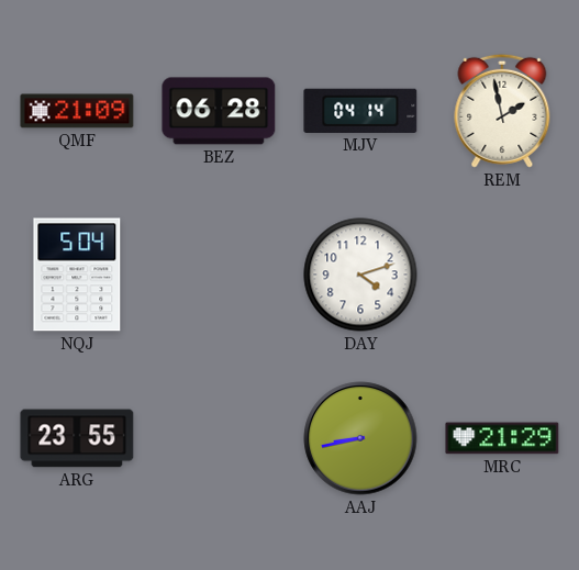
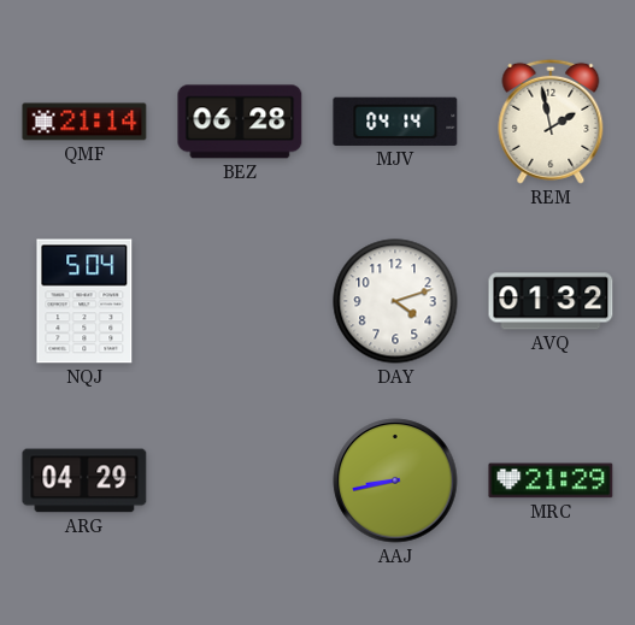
QMF: 21:09 -> 21:14 (84, 122)
AVQ: none -> 01:32 (551, 301)
ARG: 23:55 -> 04:29 (84, 480)
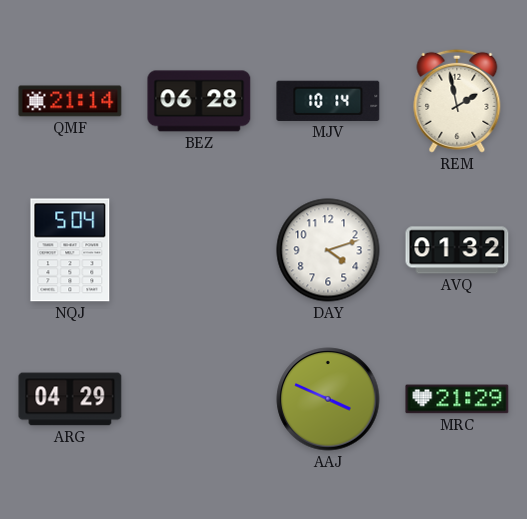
MJV: 04:14 -> 10:14 (328, 101)
AAJ: 8:43 -> 3:49 (328, 399)
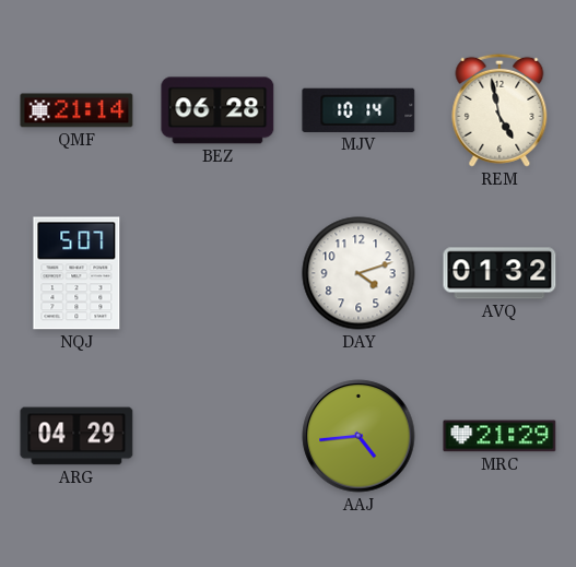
REM: 1:58 -> 4:58 (499, 110)
NQJ: 5:04 -> 5:07 (77, 273)
AAJ: 3:49 -> 4:44 (358, 436)
